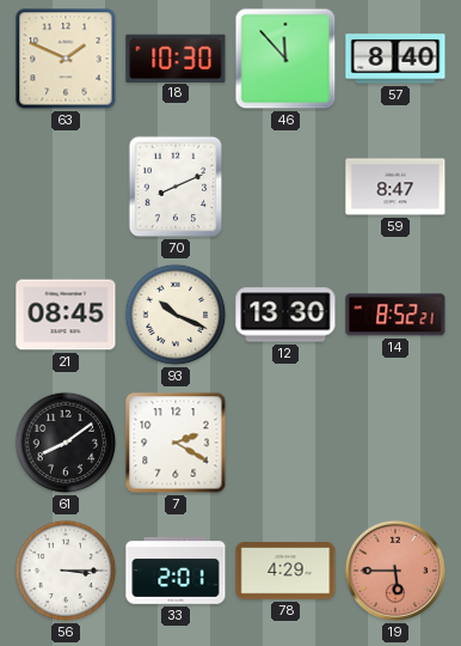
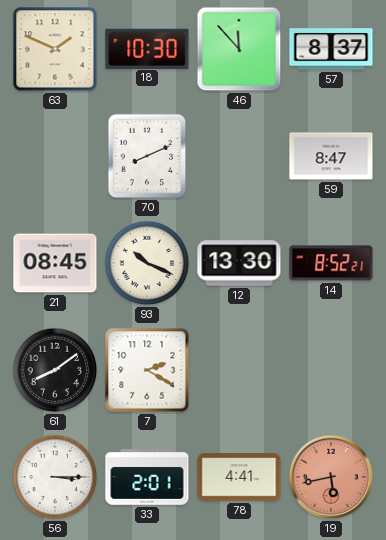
57: 8:40 -> 8:37 (331, 49)
78: 4:29 -> 4:41 (239, 477)
19: 5:45 -> 5:43 (331, 477)
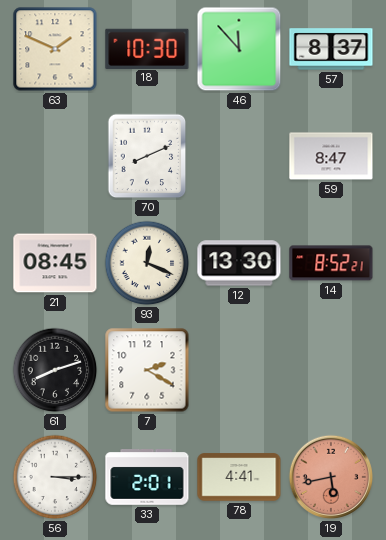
93: 10:19 -> 12:19 (147, 263)
61: 8:09 -> 8:12 (55, 370)
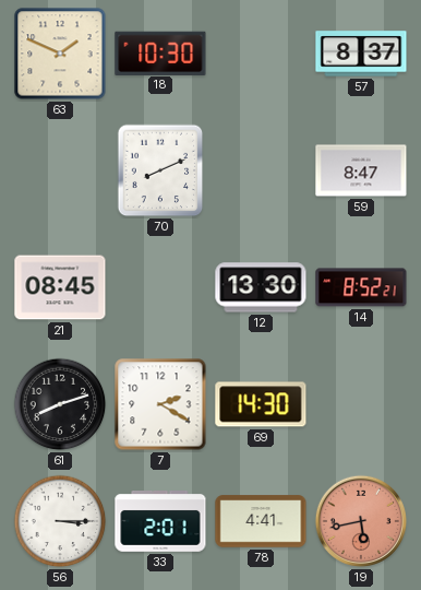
46: 11:53 -> none (239, 49)
93: 12:19 -> none (147, 263)
69: none -> 14:30 (261, 404)
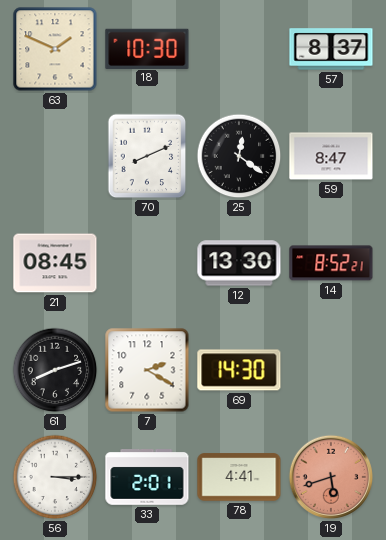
25: none -> 12:21 (239, 156)
19: 5:43 -> 5:42 (331, 477)
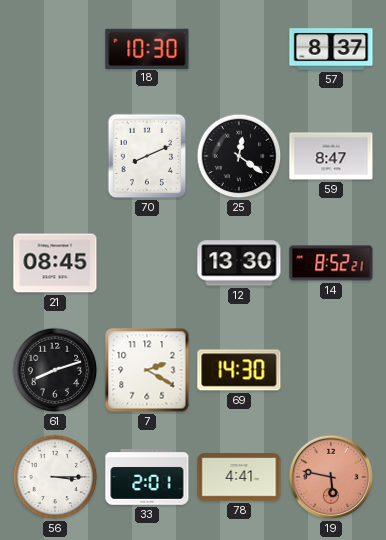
63: 1:49 -> none (55, 49)
19: 5:42 -> 5:47 (331, 477)
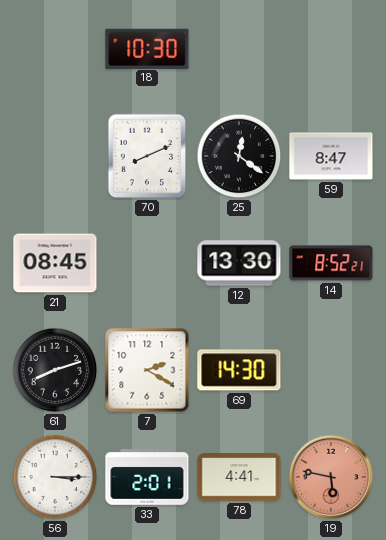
57: 8:37 -> none (331, 49)
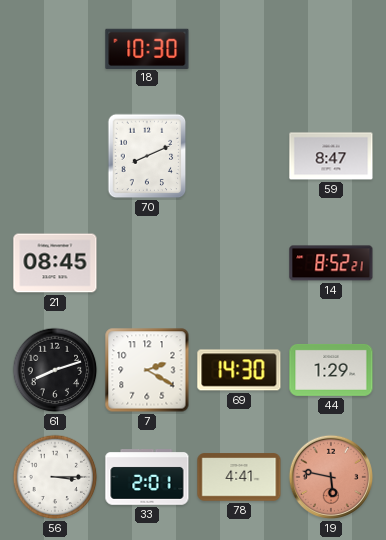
25: 12:21 -> none (239, 156)
12: 13:30 -> none (239, 263)
44: none -> 1:29 (331, 370)
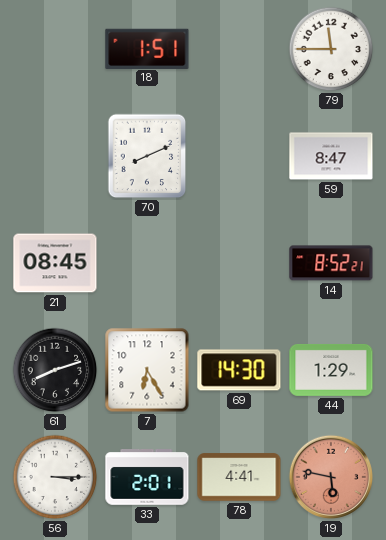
18: 10:30 -> 1:51 (147, 48)
79: none -> 11:45 (331, 49)
7: 2:20 -> 6:25 (147, 370)
